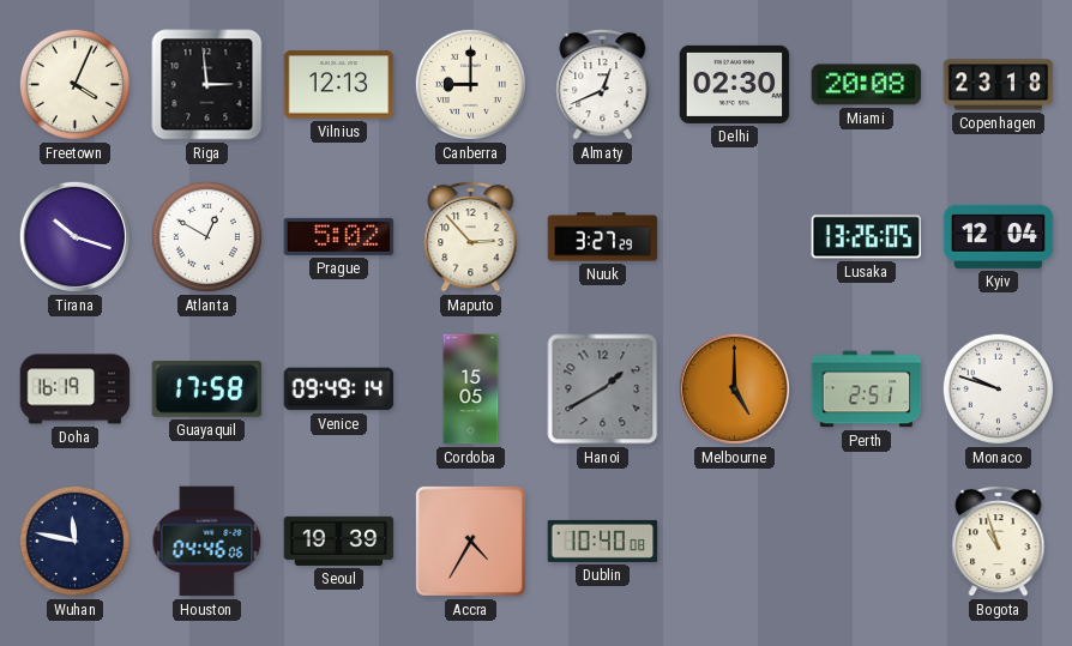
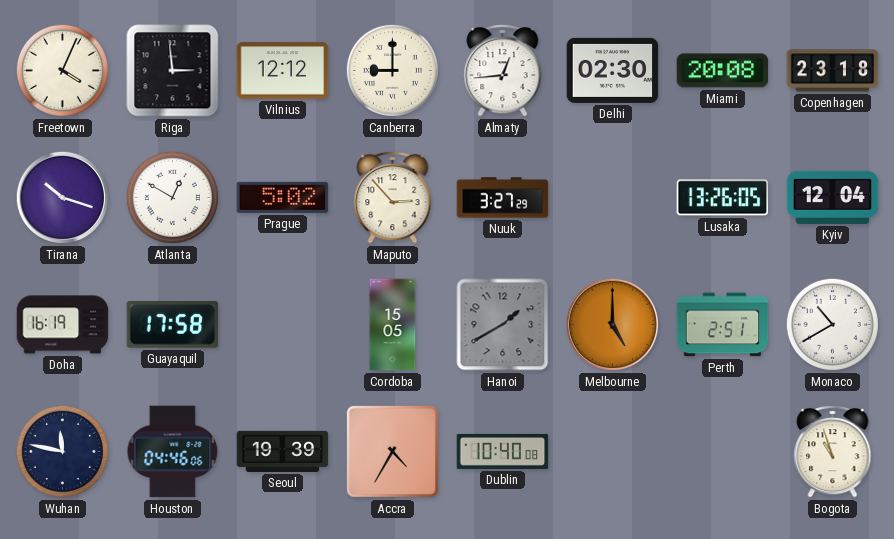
Vilnius: 12:13 -> 12:12 (283, 71)
Almaty: 12:41 -> 12:44 (503, 70)
Venice: 09:49 -> none (339, 390)
Monaco: 9:48 -> 10:40 (832, 324)
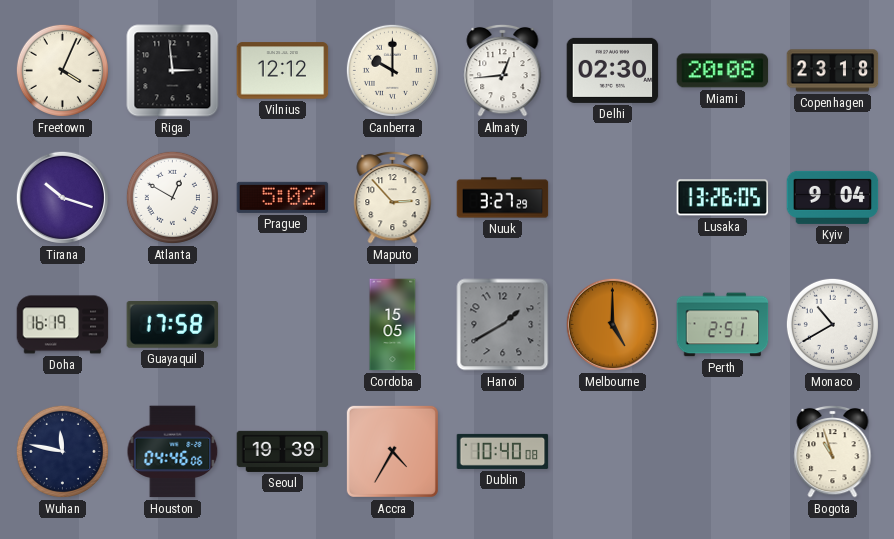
Canberra: 9:00 -> 10:00 (392, 70)
Kyiv: 12:04 -> 9:04 (833, 197)
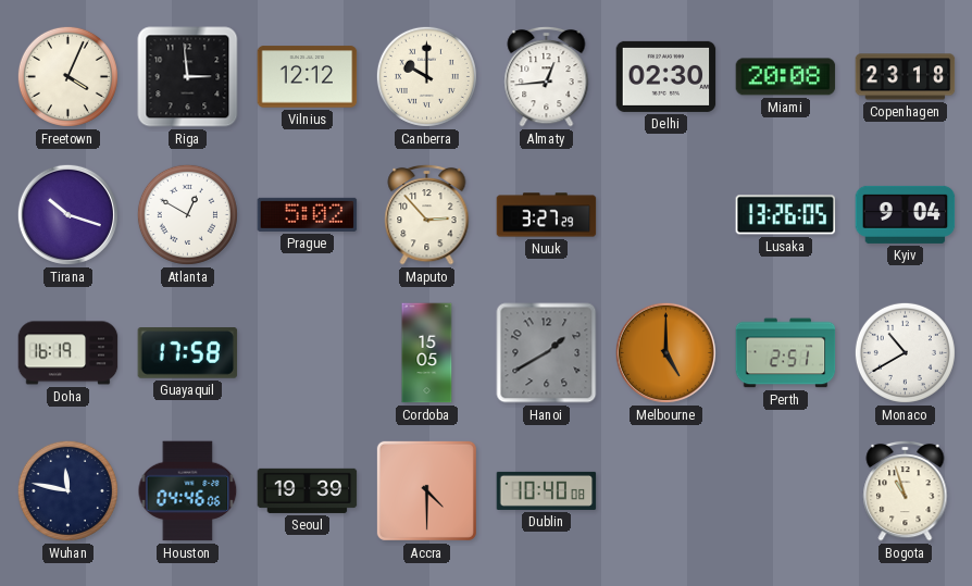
Accra: 4:35 -> 4:30 (426, 490)
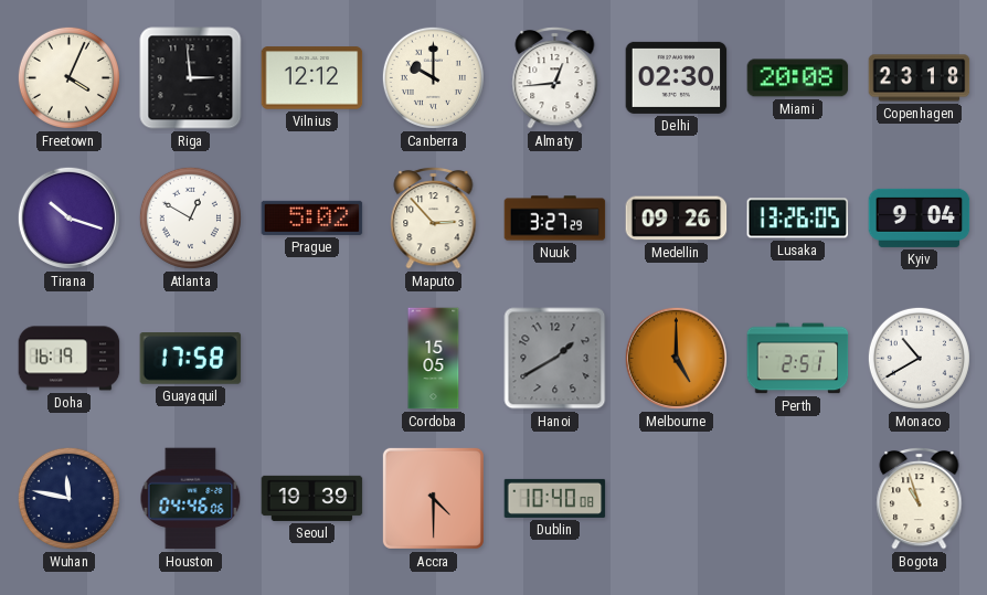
Medellin: none -> 09:26 (677, 219)
